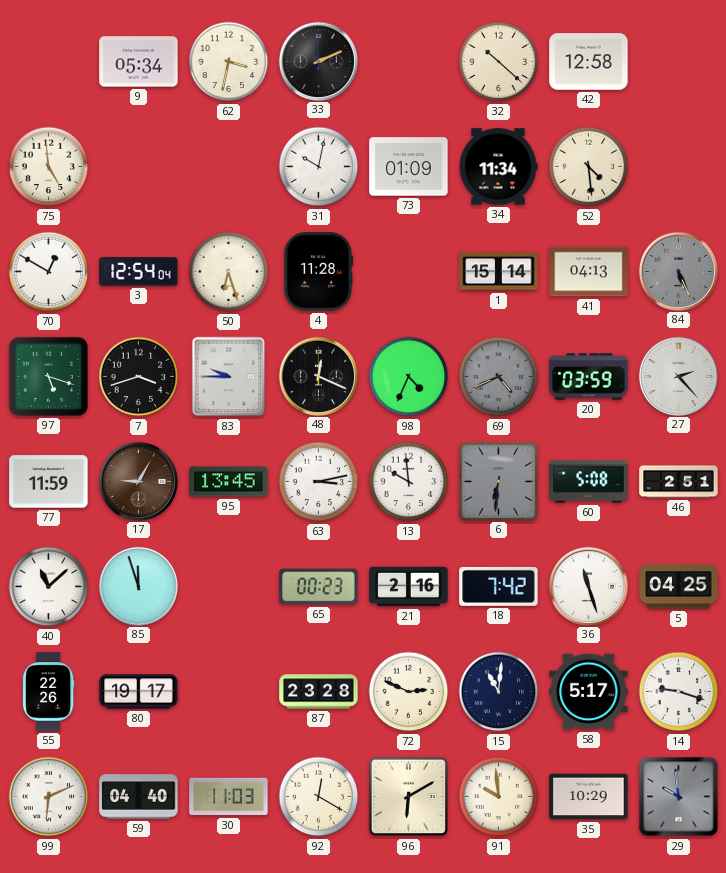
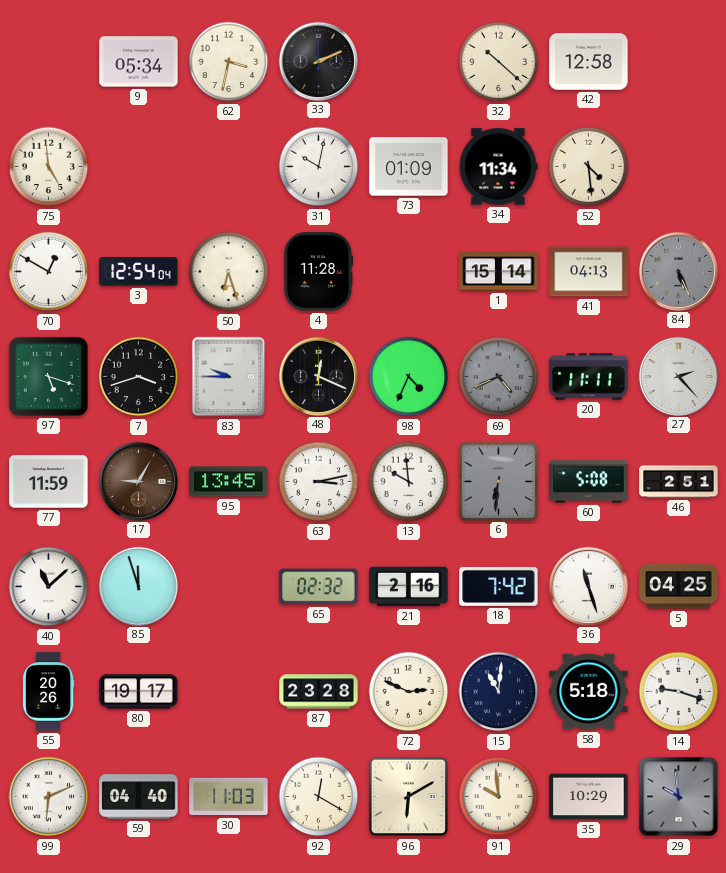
20: 03:59 -> 11:11 (589, 377)
65: 00:23 -> 02:32 (319, 587)
55: 22:26 -> 20:26 (48, 692)
58: 5:17 -> 5:18 (589, 692)
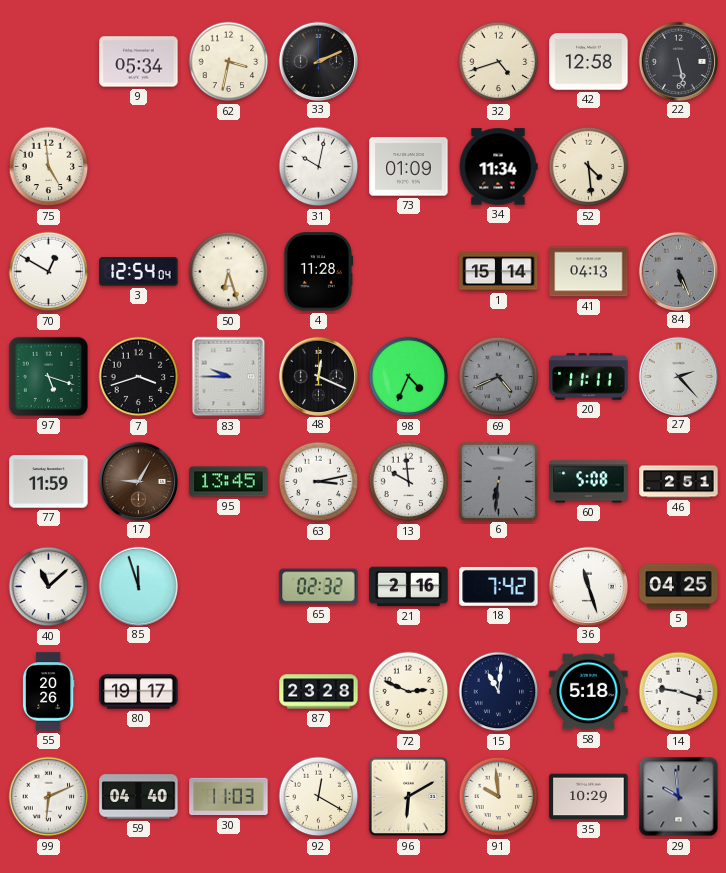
32: 10:22 -> 4:42 (499, 62)
22: none -> 5:28 (678, 61)
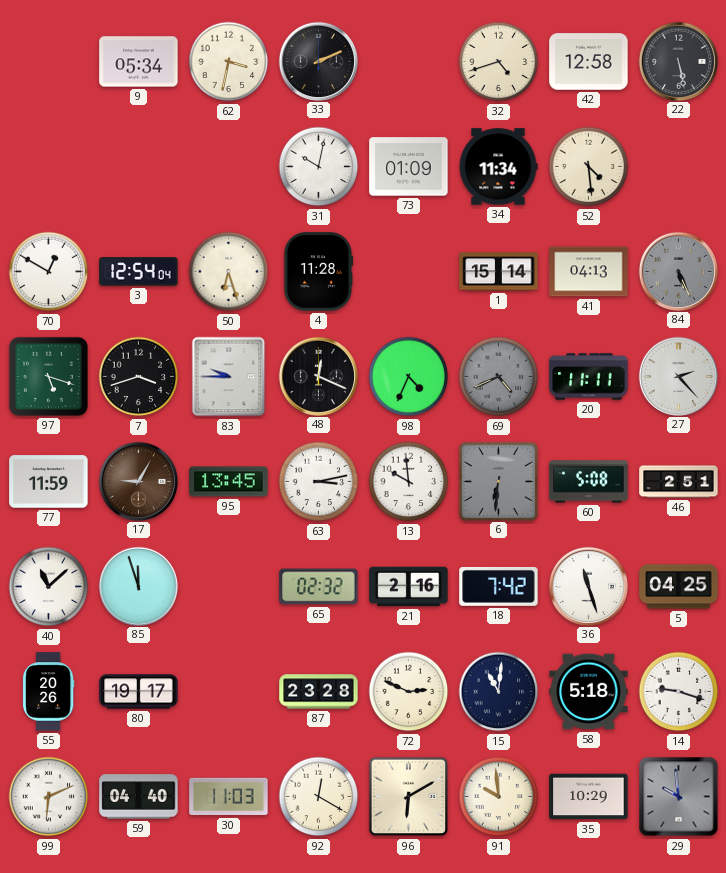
75: 4:59 -> none (49, 167)
